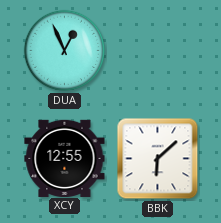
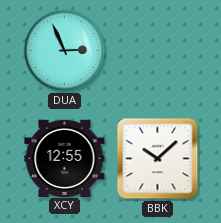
DUA: 12:56 -> 2:56 (65, 51)
BBK: 6:08 -> 10:08 (158, 159)
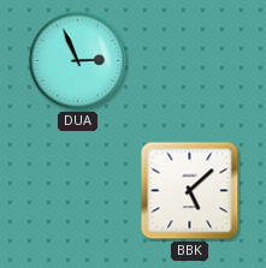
XCY: 12:55 -> none (65, 158)
BBK: 10:08 -> 5:08 (190, 191)
